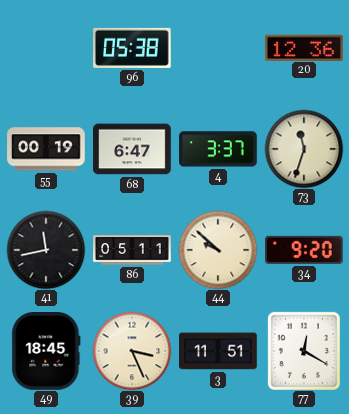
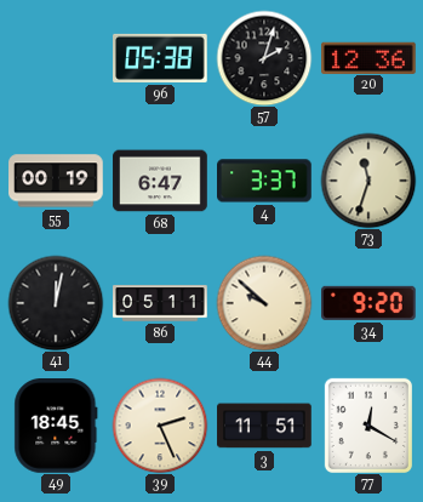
57: none -> 2:03 (264, 58)
41: 11:43 -> 12:02 (56, 303)
39: 3:26 -> 2:26 (160, 426)
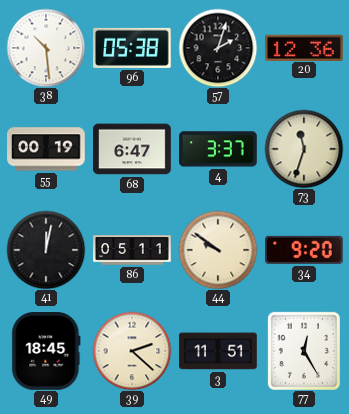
38: none -> 10:29 (46, 48)
44: 9:52 -> 9:51 (218, 250)
39: 2:26 -> 2:22 (132, 351)
77: 12:20 -> 12:25 (304, 351)
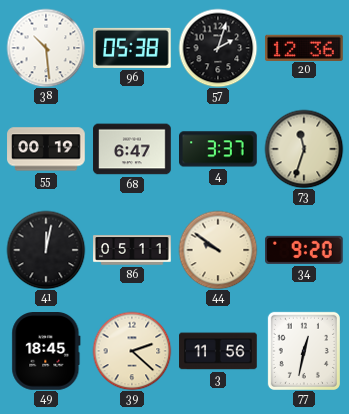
3: 11:51 -> 11:56 (218, 351)
77: 12:25 -> 12:32 (304, 351)
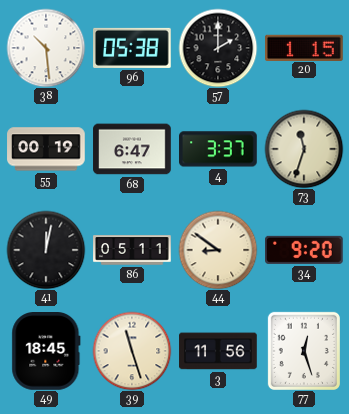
57: 2:03 -> 2:00 (218, 48)
20: 12:36 -> 1:15 (305, 47)
44: 9:51 -> 8:51 (218, 250)
39: 2:22 -> 11:27 (132, 351)
77: 12:32 -> 12:27 (304, 351)
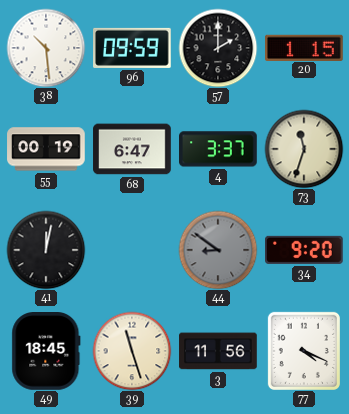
96: 05:38 -> 09:59 (132, 48)
86: 05:11 -> none (132, 250)
44 dial: cream -> grey (218, 250)
77: 12:27 -> 4:19 (304, 351)
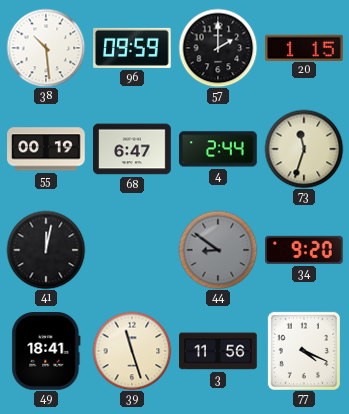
4: 3:37 -> 2:44 (218, 149)
49: 18:45 -> 18:41 (46, 352)
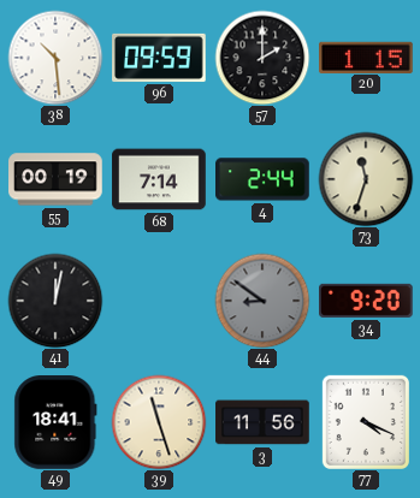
68: 6:47 -> 7:14 (159, 179)
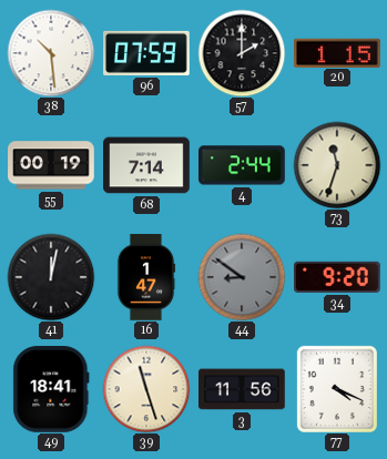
96: 09:59 -> 07:59 (146, 53)
16: none -> 1:47 (146, 277)
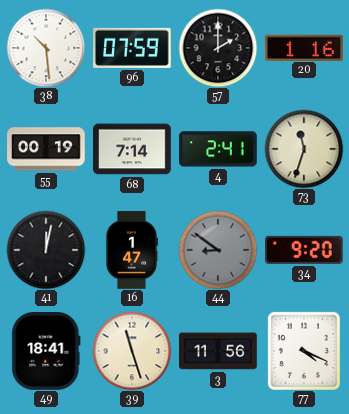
20: 1:15 -> 1:16 (305, 47)
4: 2:44 -> 2:41 (218, 149)
